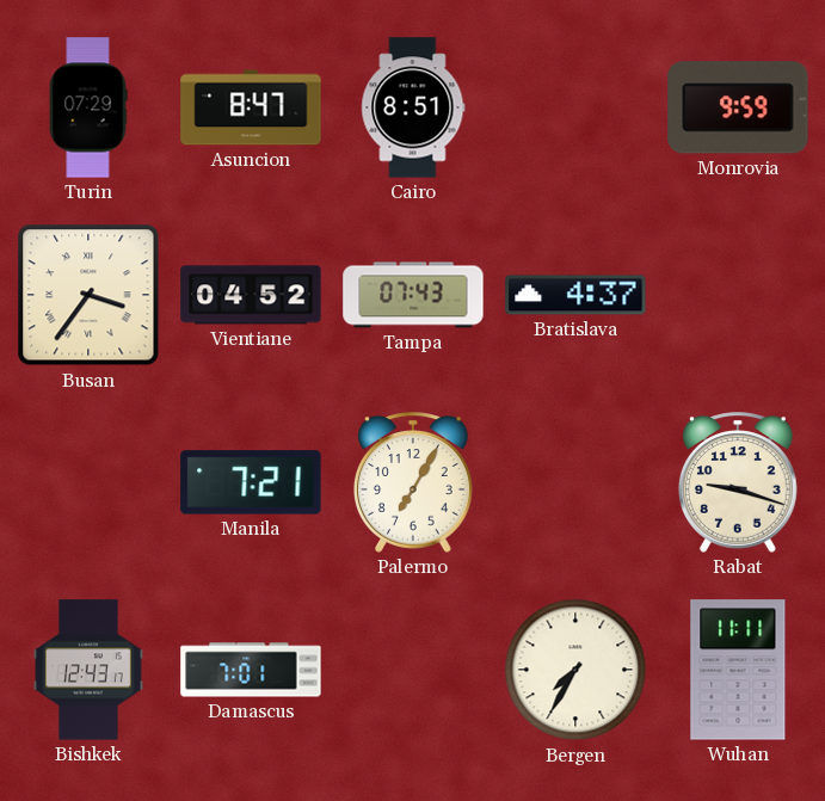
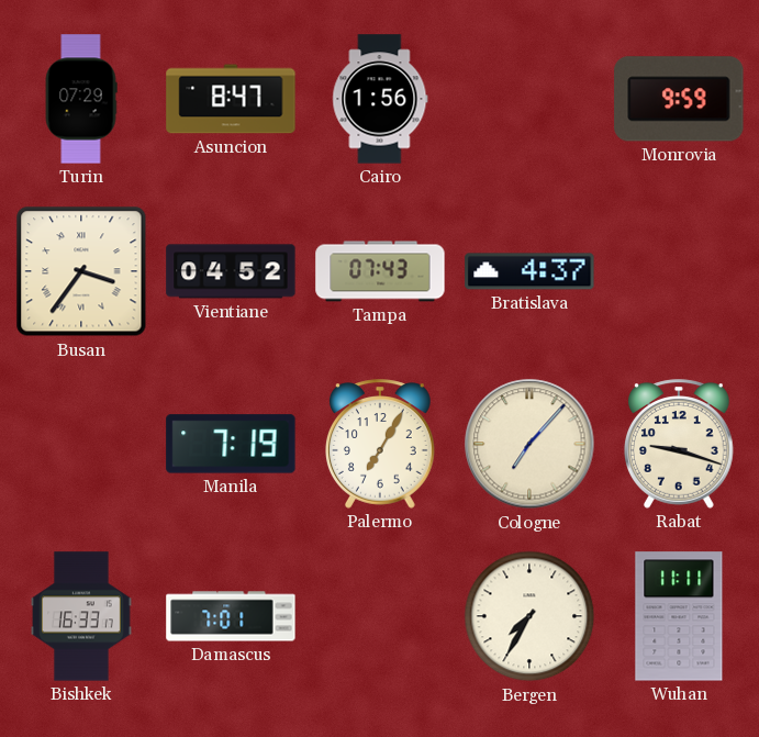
Cairo: 8:51 -> 1:56 (380, 99)
Manila: 7:21 -> 7:19 (231, 444)
Cologne: none -> 7:07 (529, 444)
Bishkek: 12:43 -> 16:33 (82, 616)
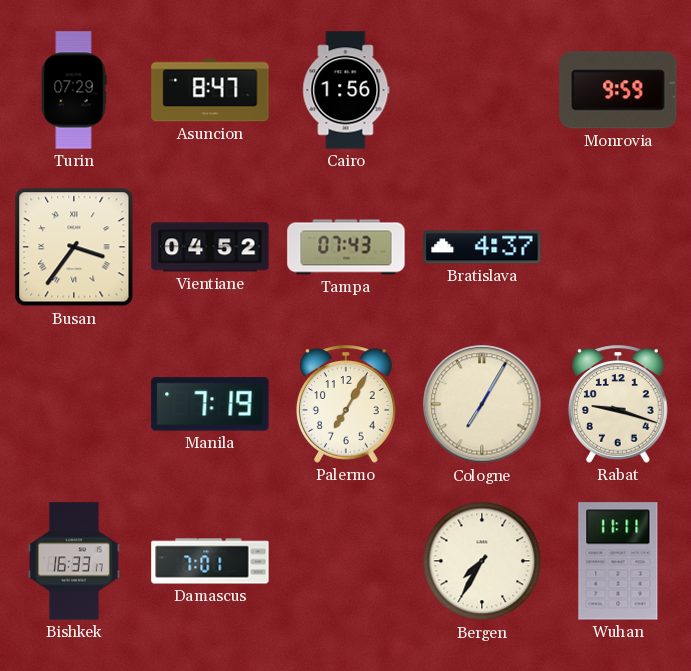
Cologne: 7:07 -> 7:05 (482, 404)
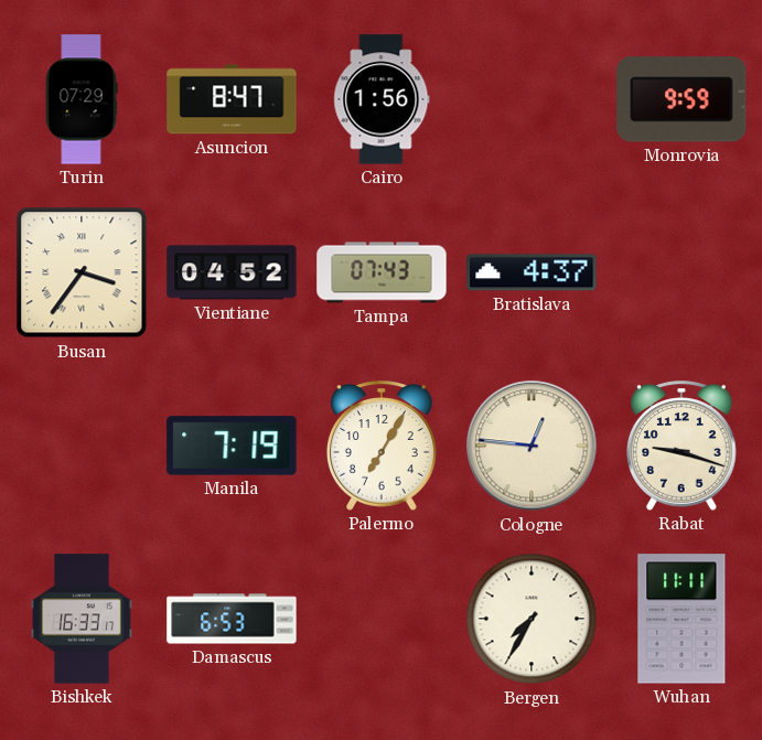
Cologne: 7:05 -> 12:46 (532, 446)
Damascus: 7:01 -> 6:53 (232, 619)
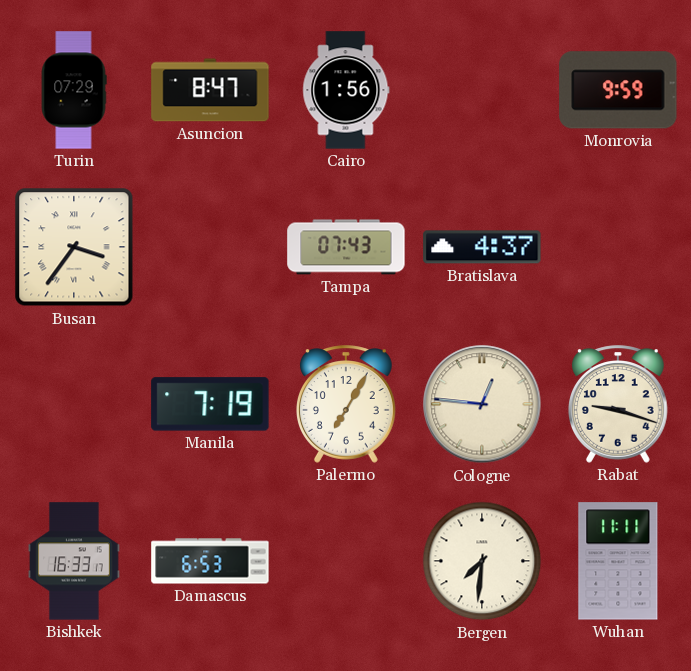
Vientiane: 04:52 -> none (232, 272)
Bergen: 7:35 -> 7:31 (482, 561)
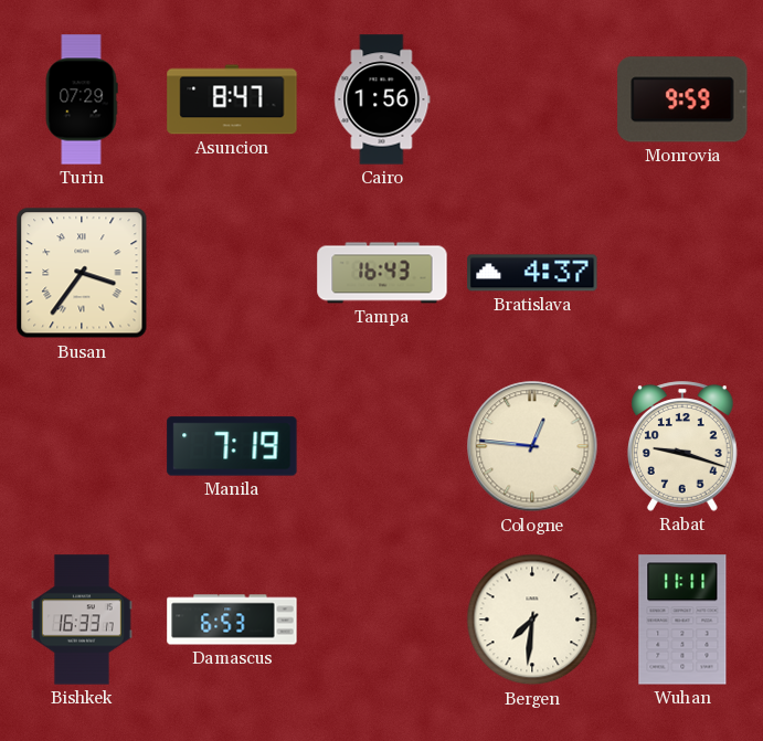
Tampa: 07:43 -> 16:43 (382, 273)
Palermo: 7:05 -> none (347, 404)
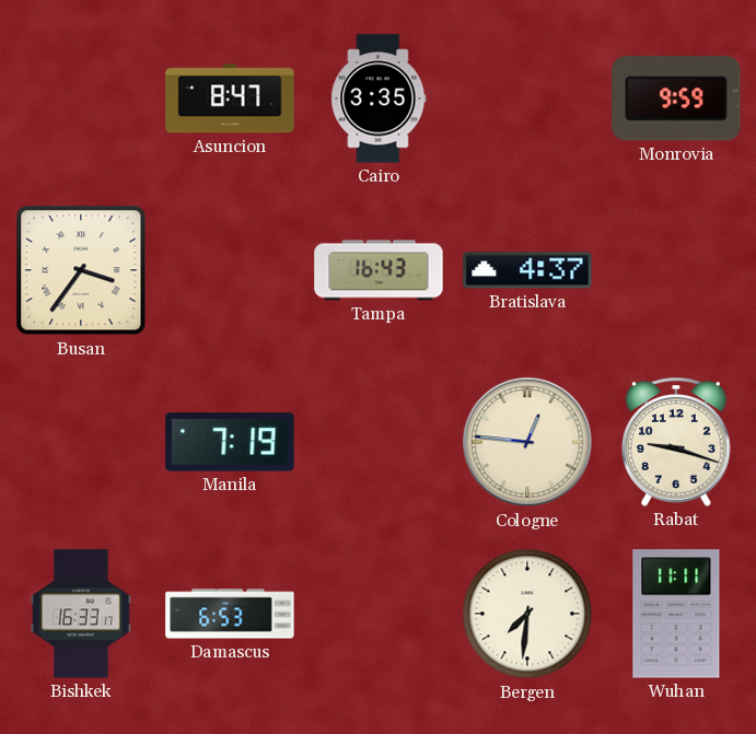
Turin: 07:29 -> none (82, 99)
Cairo: 1:56 -> 3:35 (379, 98)
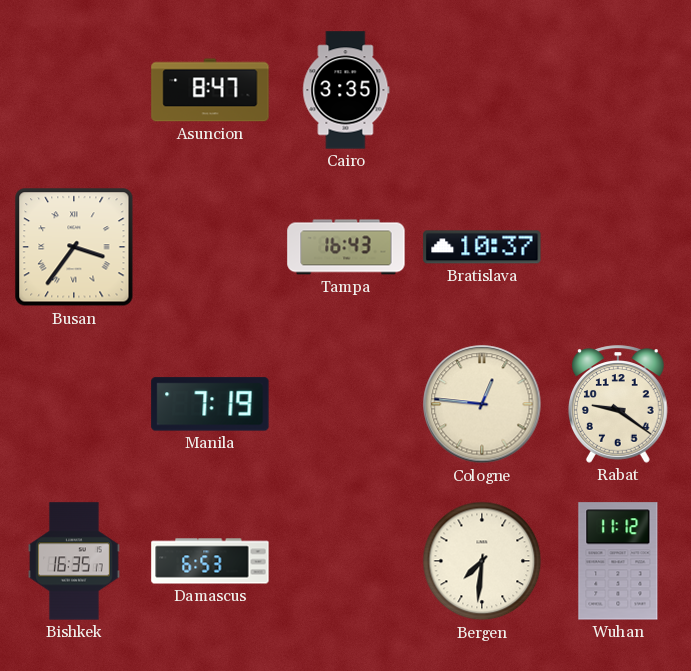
Monrovia: 9:59 -> none (676, 98)
Bratislava: 4:37 -> 10:37 (482, 247)
Rabat: 9:18 -> 9:21 (619, 404)
Bishkek: 16:33 -> 16:35 (75, 561)
Wuhan: 11:11 -> 11:12 (618, 561)
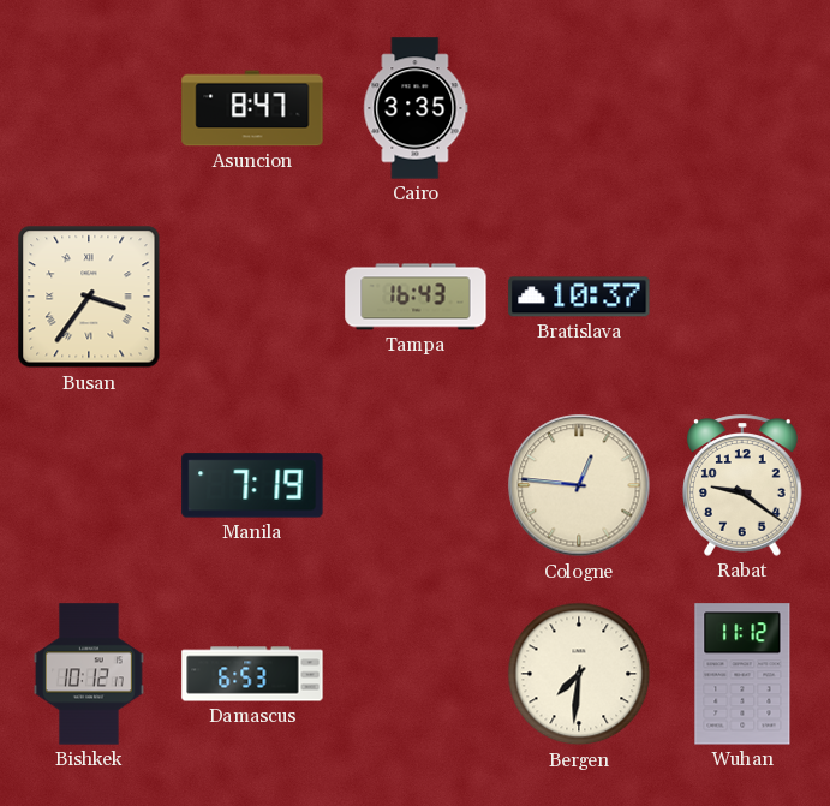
Bishkek: 16:35 -> 10:12 (90, 674)
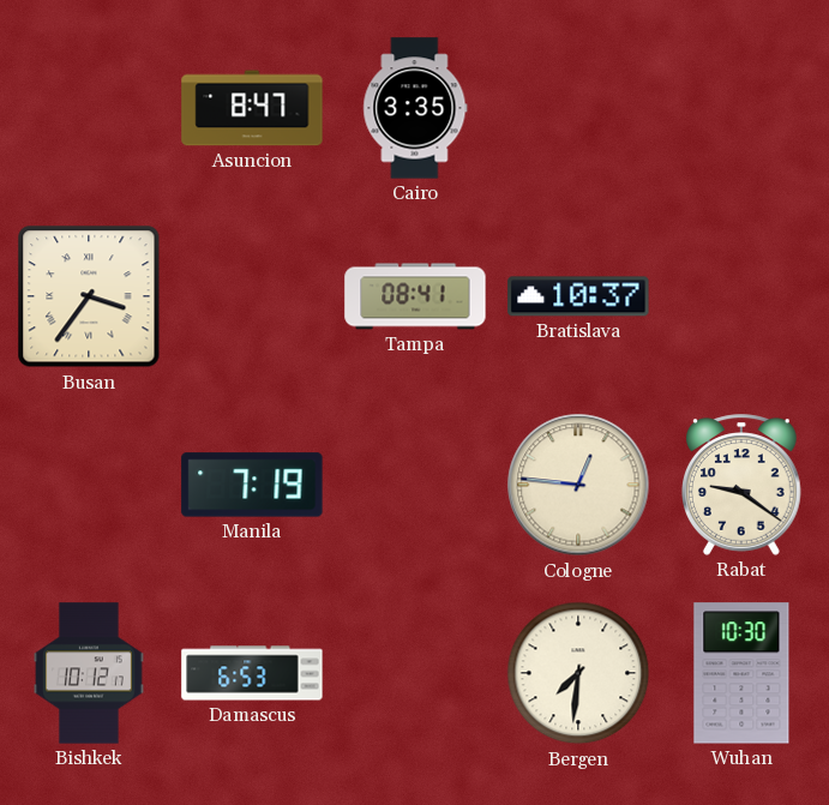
Tampa: 16:43 -> 08:41 (415, 296)
Wuhan: 11:12 -> 10:30 (741, 673)
